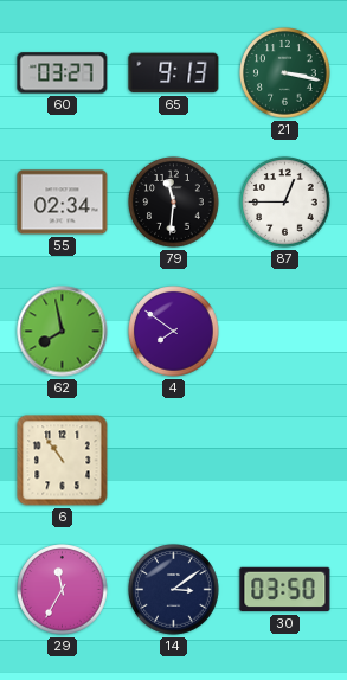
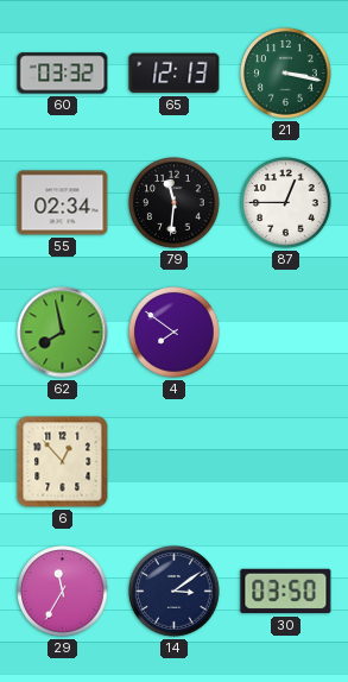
60: 03:27 -> 03:32 (63, 74)
65: 9:13 -> 12:13 (175, 74)
6: 10:54 -> 12:53 (63, 462)
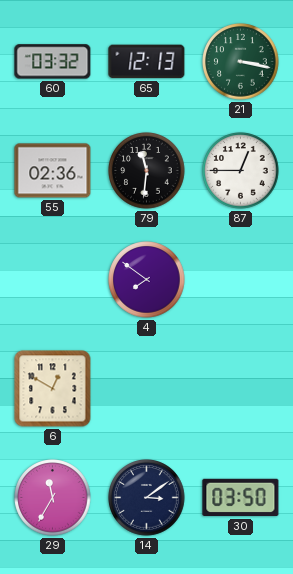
55: 02:34 -> 02:36 (53, 171)
62: 7:58 -> none (63, 333)
6: 12:53 -> 12:50 (53, 389)
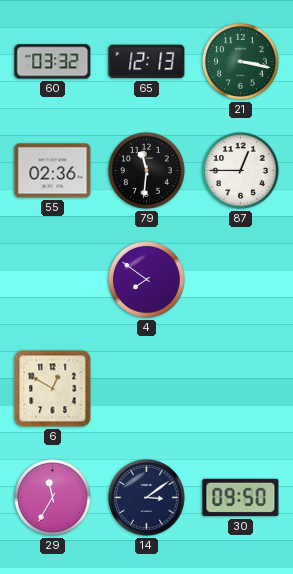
30: 03:50 -> 09:50 (241, 498)
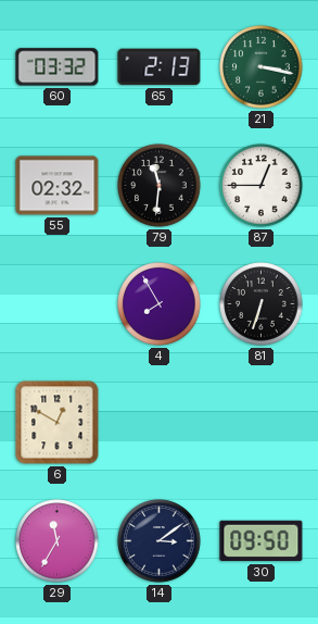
65: 12:13 -> 2:13 (160, 67)
55: 02:36 -> 02:32 (58, 186)
4: 7:51 -> 7:55 (160, 304)
81: none -> 6:33 (262, 304)
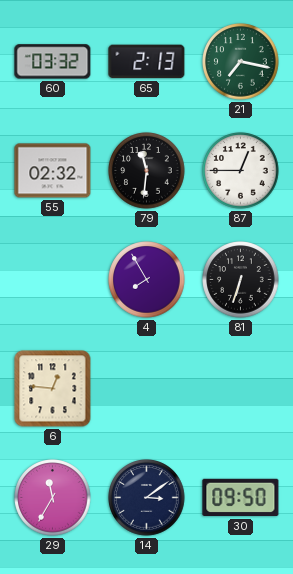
21: 3:17 -> 7:17 (241, 62)
6: 12:50 -> 12:46 (53, 389)
